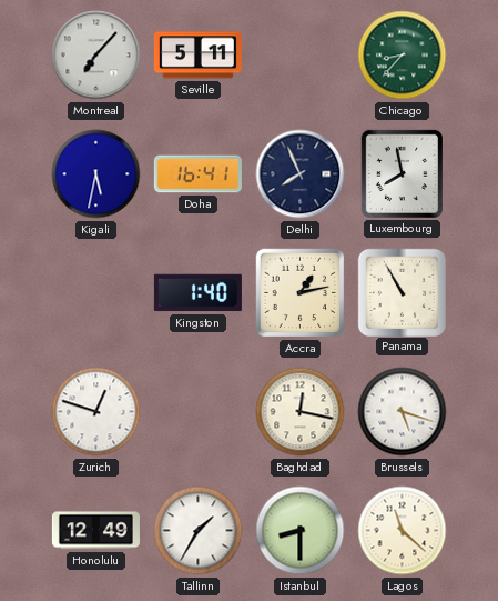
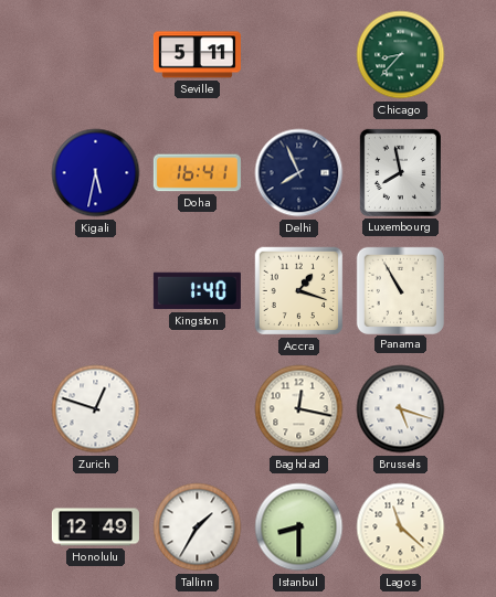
Montreal: 7:07 -> none (96, 56)
Accra: 1:13 -> 1:18 (299, 291)
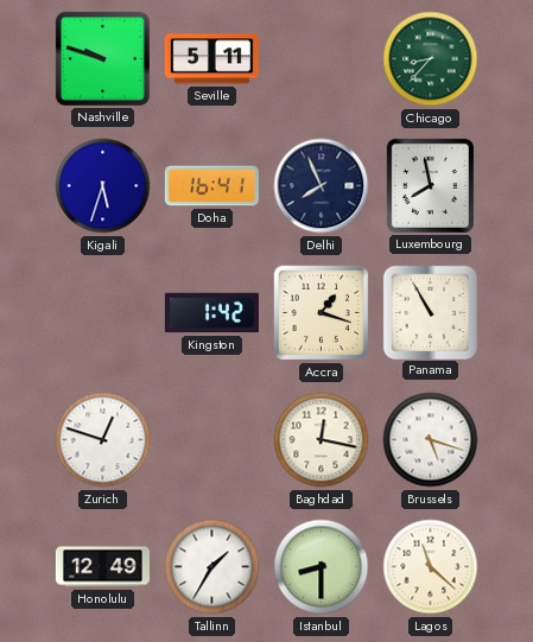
Nashville: none -> 9:48 (102, 58)
Kigali: 5:32 -> 5:33 (103, 186)
Kingston: 1:40 -> 1:42 (211, 313)
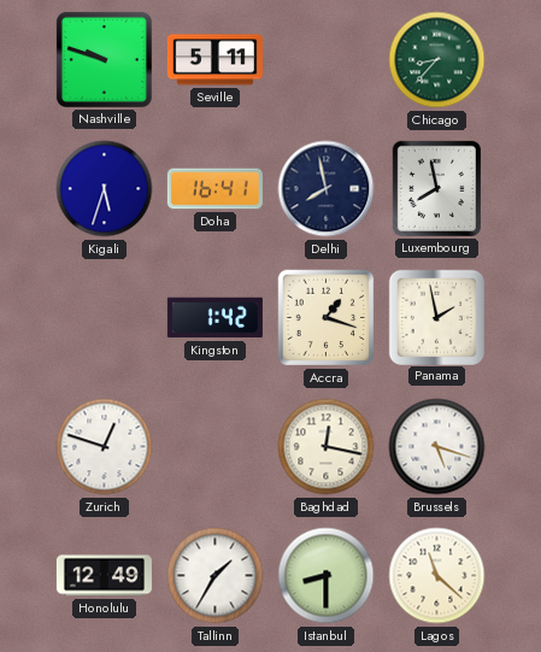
Delhi: 7:56 -> 7:58 (327, 189)
Panama: 10:55 -> 1:58 (436, 317)
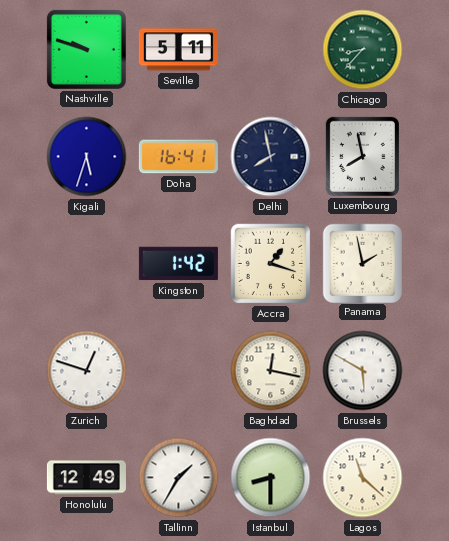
Brussels: 5:18 -> 5:50 (363, 371)
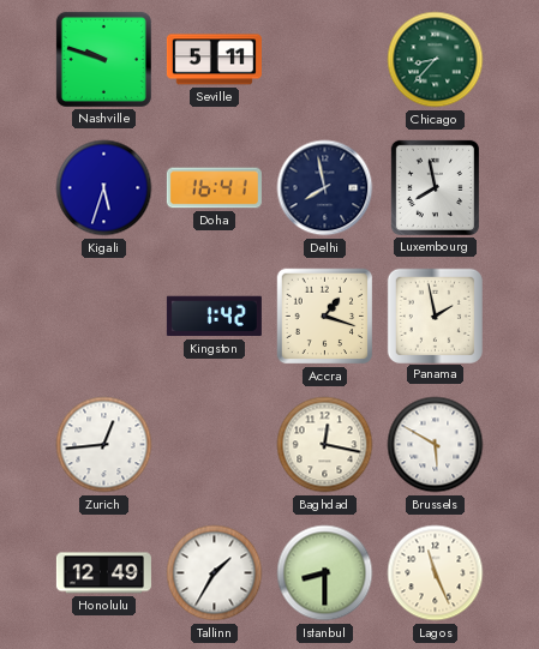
Zurich: 12:48 -> 12:44 (104, 445)
Lagos: 11:22 -> 11:26 (436, 573)
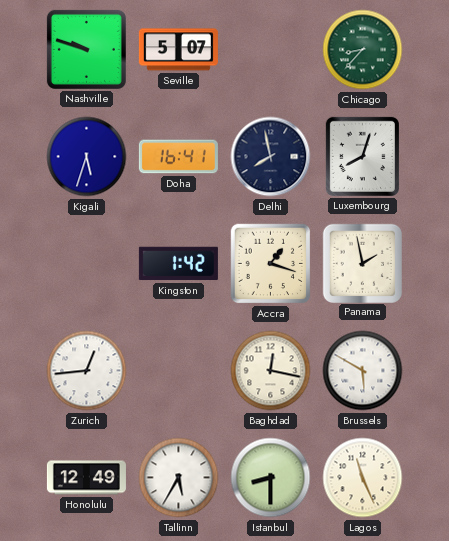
Seville: 5:11 -> 5:07 (178, 50)
Luxembourg: 7:58 -> 8:03 (362, 156)
Tallinn: 1:35 -> 5:35 (179, 478)
